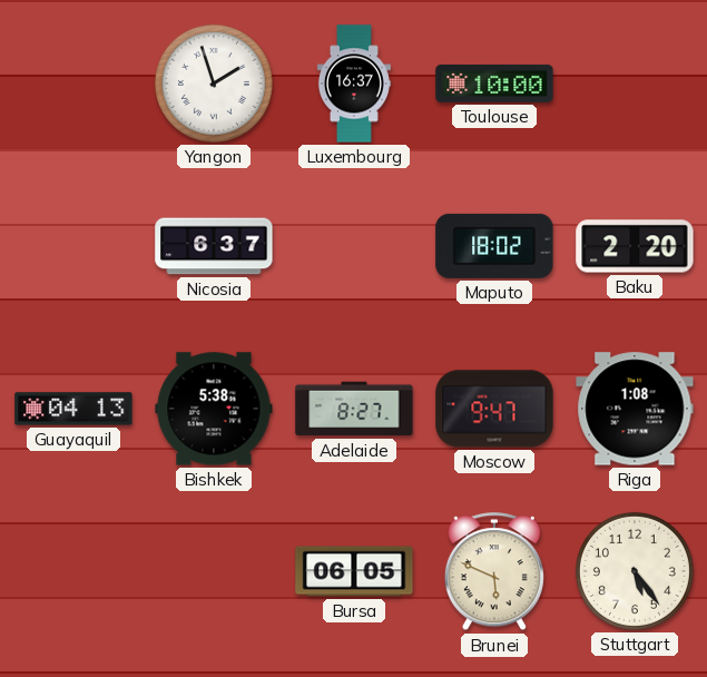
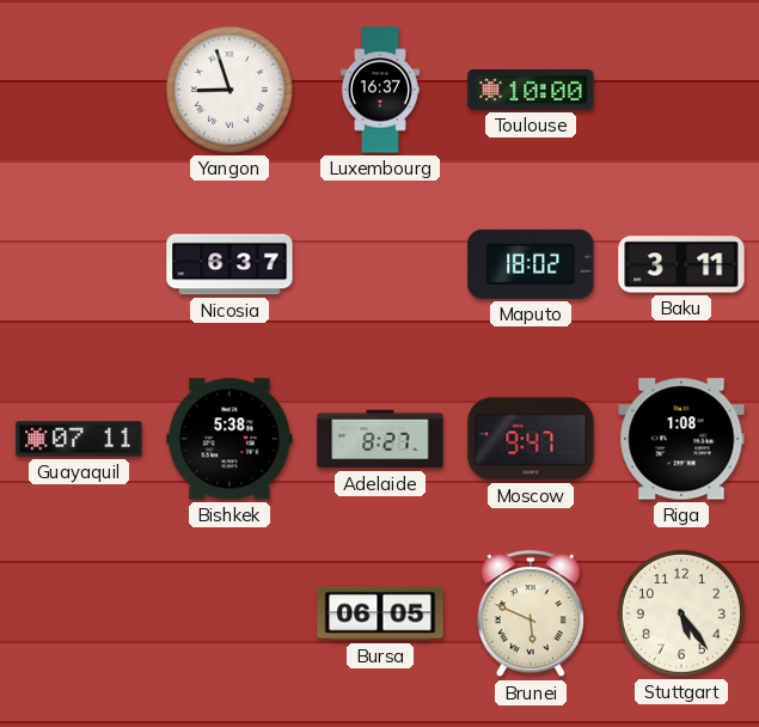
Yangon: 1:57 -> 8:57 (229, 90)
Baku: 2:20 -> 3:11 (681, 264)
Guayaquil: 04:13 -> 07:11 (79, 439)
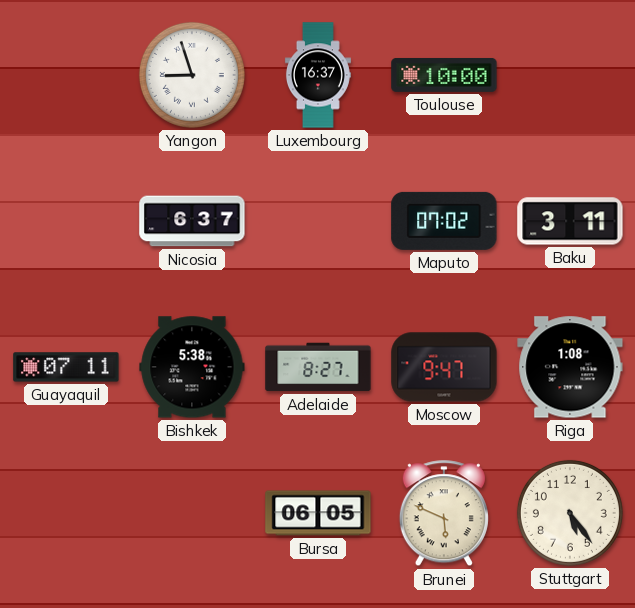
Maputo: 18:02 -> 07:02 (444, 221)
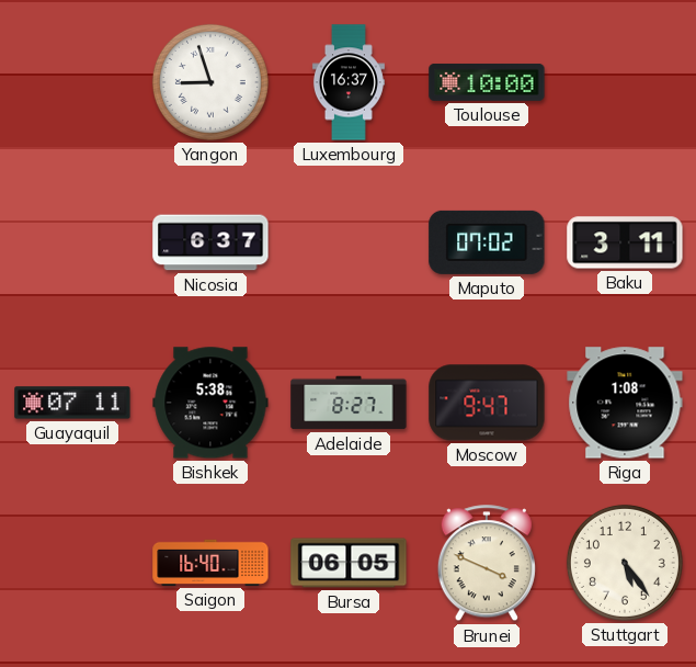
Saigon: none -> 16:40 (210, 563)
Brunei: 5:49 -> 3:49 (487, 564)
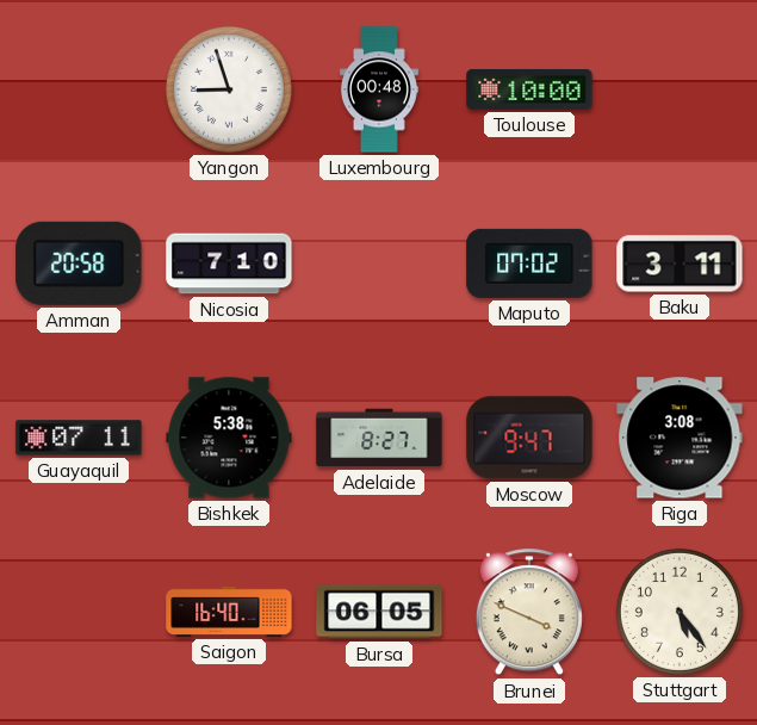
Luxembourg: 16:37 -> 00:48 (379, 89)
Amman: none -> 20:58 (79, 264)
Nicosia: 6:37 -> 7:10 (229, 264)
Riga: 1:08 -> 3:08 (680, 438)
